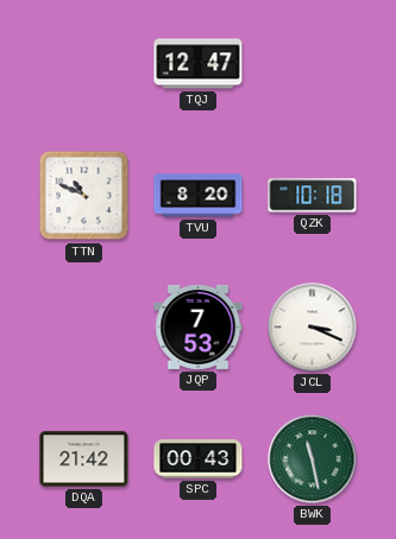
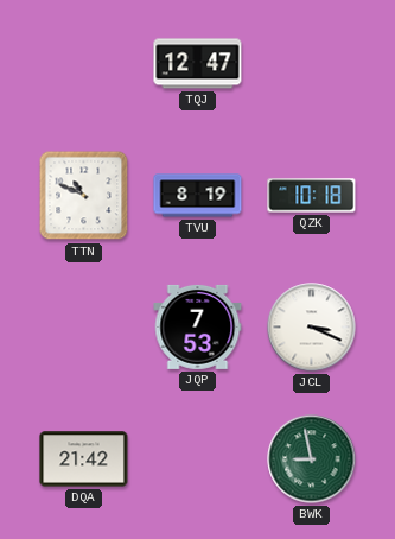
TVU: 8:20 -> 8:19 (198, 196)
SPC: 00:43 -> none (199, 459)
BWK: 11:28 -> 8:58 (312, 459)
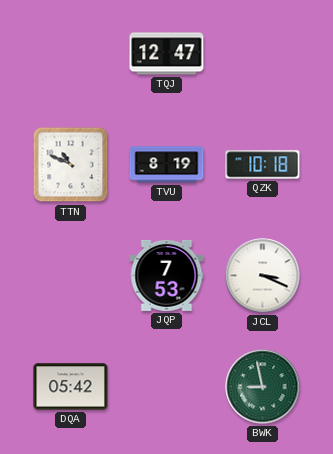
DQA: 21:42 -> 05:42 (71, 387)
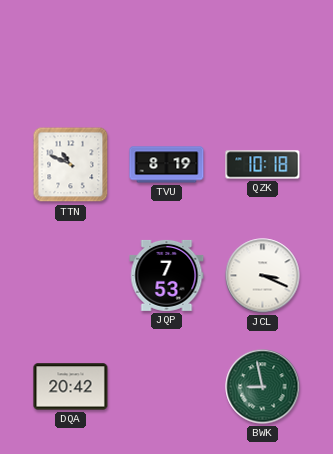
TQJ: 12:47 -> none (167, 54)
DQA: 05:42 -> 20:42 (71, 387)
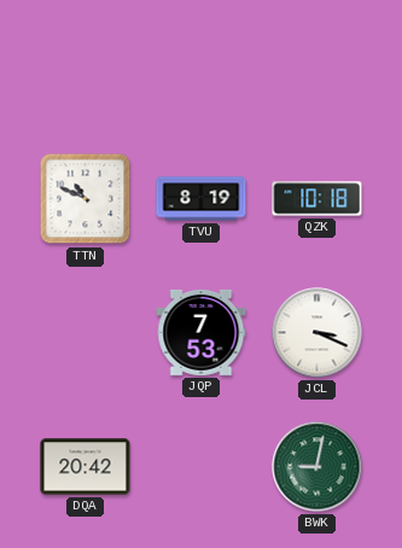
BWK: 8:58 -> 9:02 (317, 467)
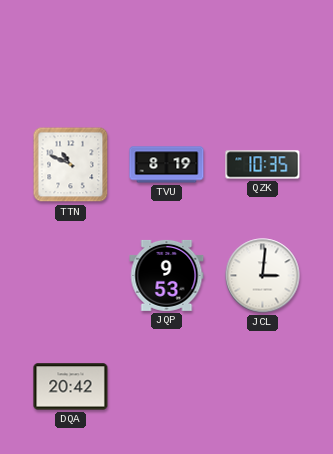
QZK: 10:18 -> 10:35 (263, 165)
JQP: 7:53 -> 9:53 (167, 275)
JCL: 3:19 -> 3:01 (263, 276)
BWK: 9:02 -> none (317, 467)
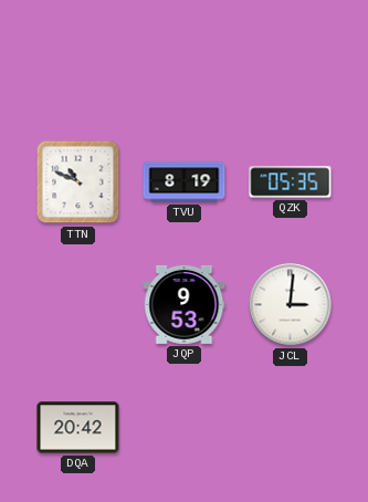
QZK: 10:35 -> 05:35 (291, 182)
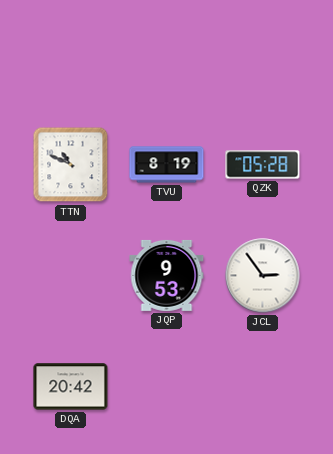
QZK: 05:35 -> 05:28 (263, 165)
JCL: 3:01 -> 2:54 (263, 276)
